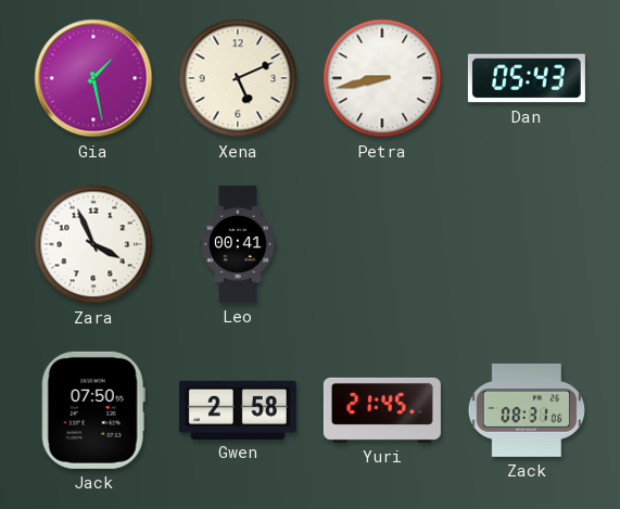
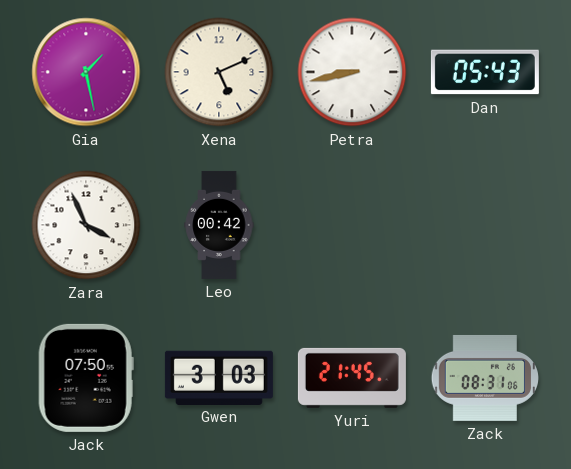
Leo: 00:41 -> 00:42 (219, 225)
Gwen: 2:58 -> 3:03 (219, 377)
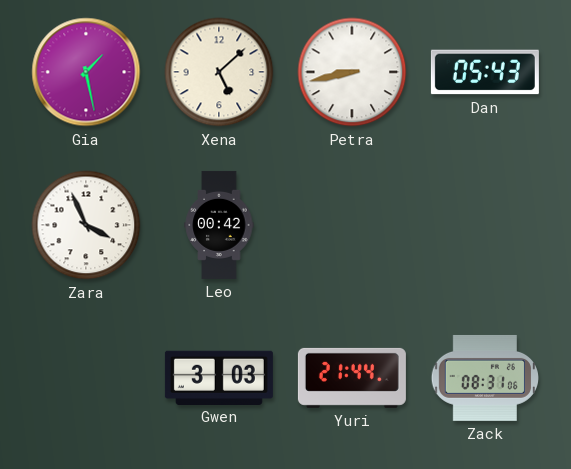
Xena: 5:11 -> 5:08 (219, 72)
Jack: 07:50 -> none (86, 378)
Yuri: 21:45 -> 21:44 (352, 378)
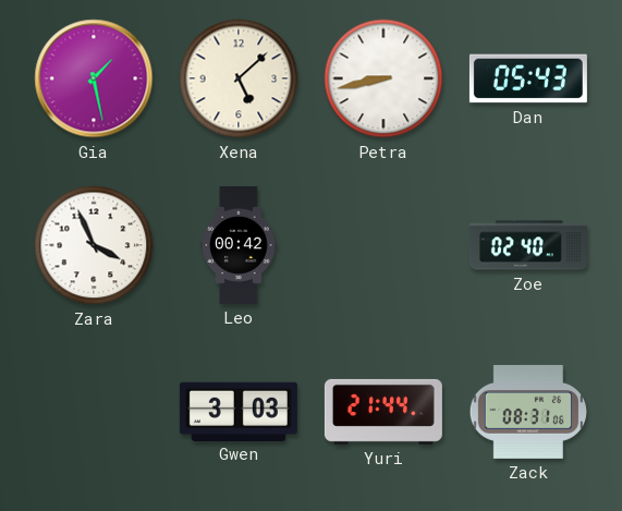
Zoe: none -> 02:40 (528, 245)
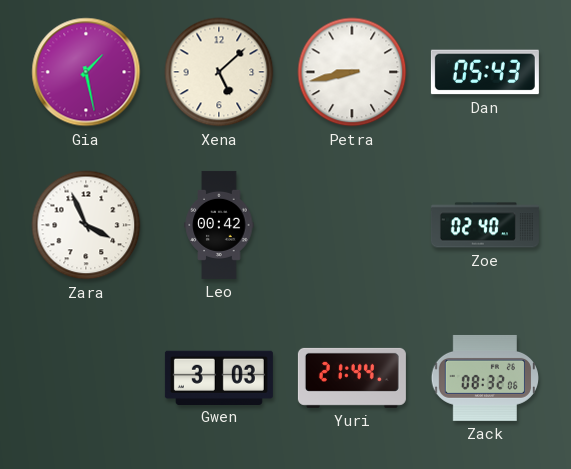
Zack: 08:31 -> 08:32 (484, 378)
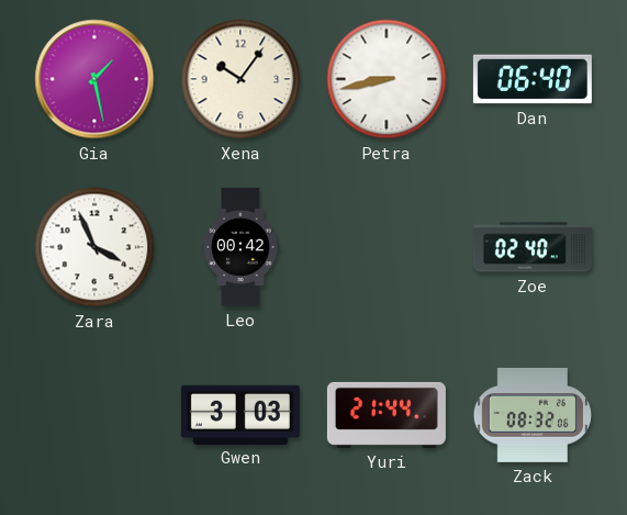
Xena: 5:08 -> 10:06 (240, 79)
Dan: 05:43 -> 06:40 (533, 79)
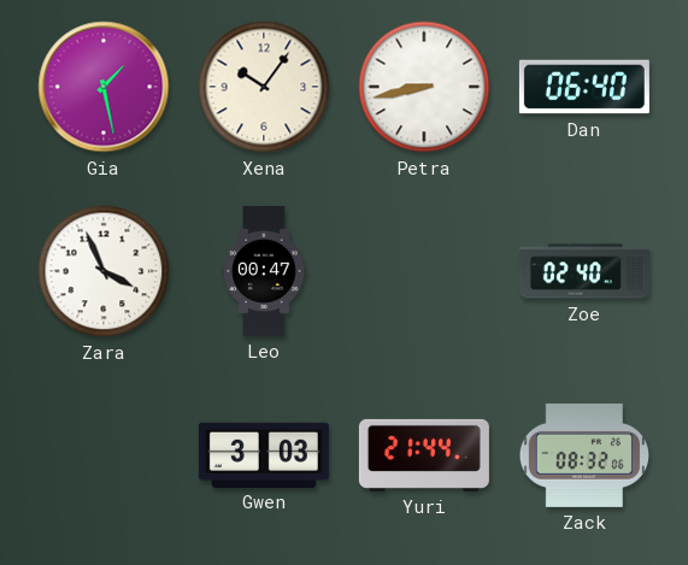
Leo: 00:42 -> 00:47 (264, 271)
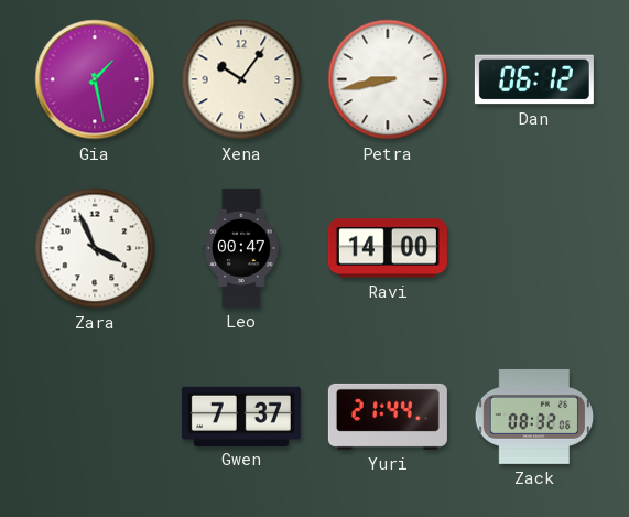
Dan: 06:40 -> 06:12 (534, 79)
Ravi: none -> 14:00 (388, 248)
Zoe: 02:40 -> none (584, 271)
Gwen: 3:03 -> 7:37 (241, 416)
